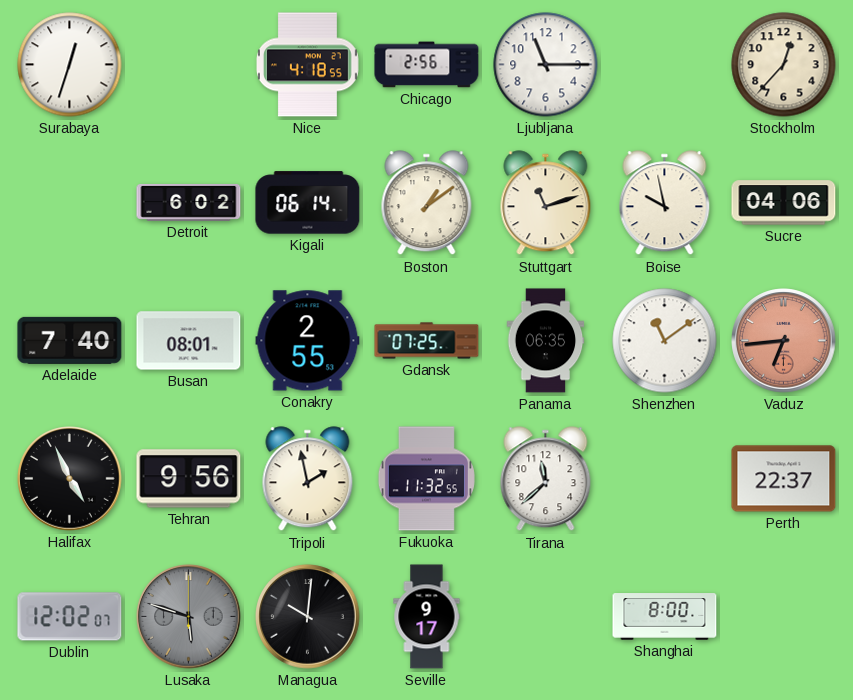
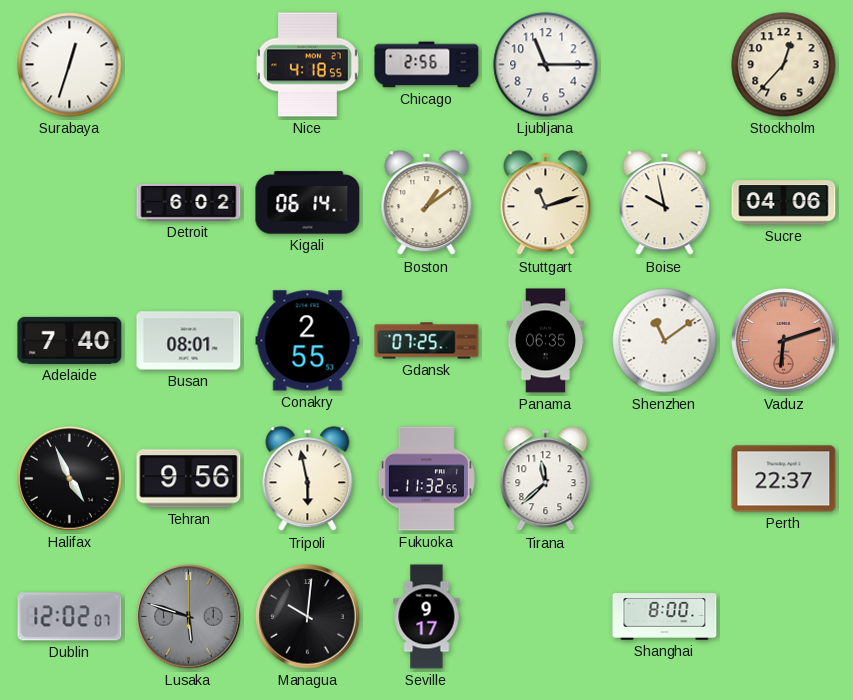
Vaduz: 6:44 -> 6:12 (784, 341)
Tripoli: 1:58 -> 5:58 (308, 479)
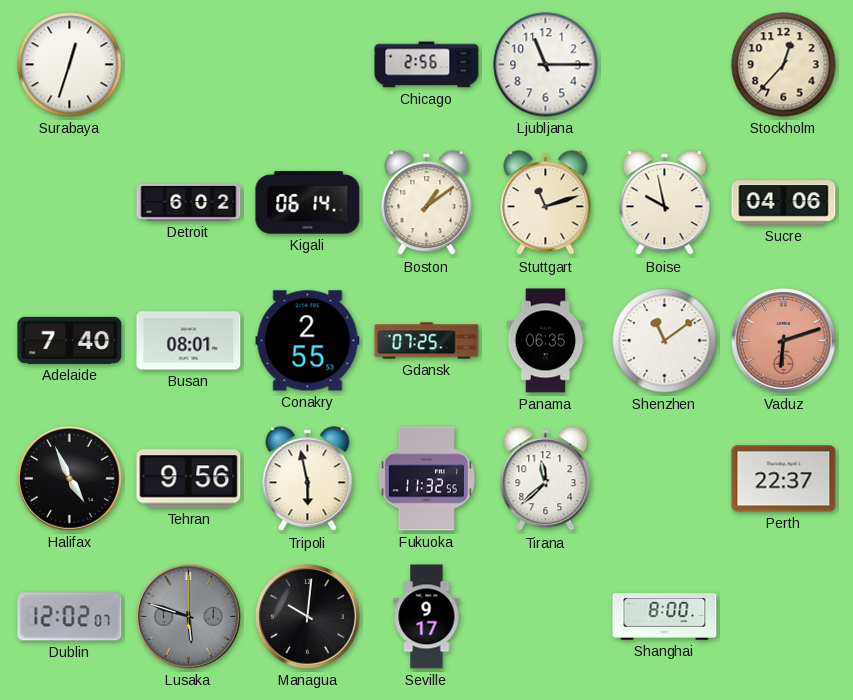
Nice: 4:18 -> none (307, 65)
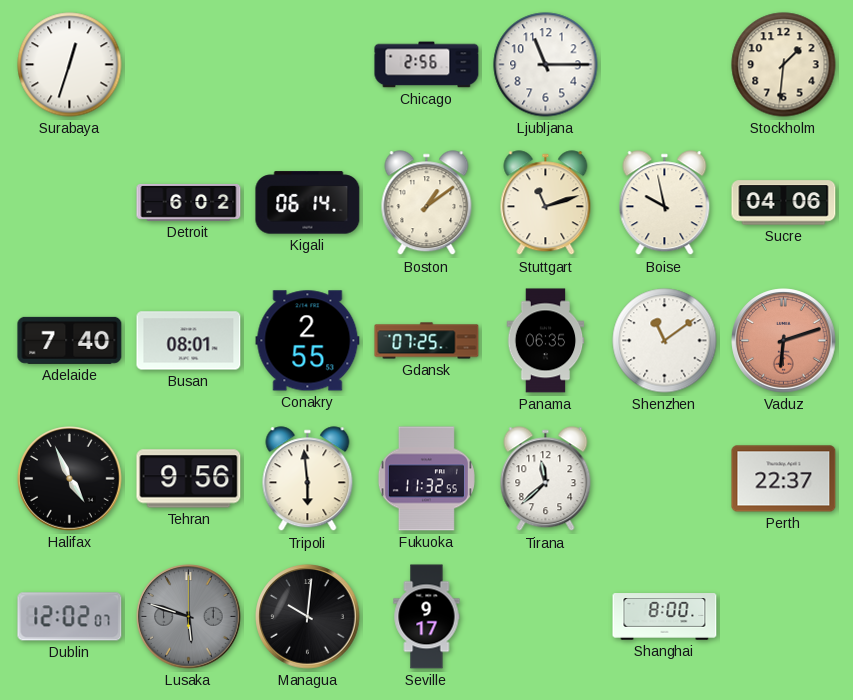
Stockholm: 12:37 -> 1:31 (784, 65)
Tripoli: 5:58 -> 5:59 (308, 479)
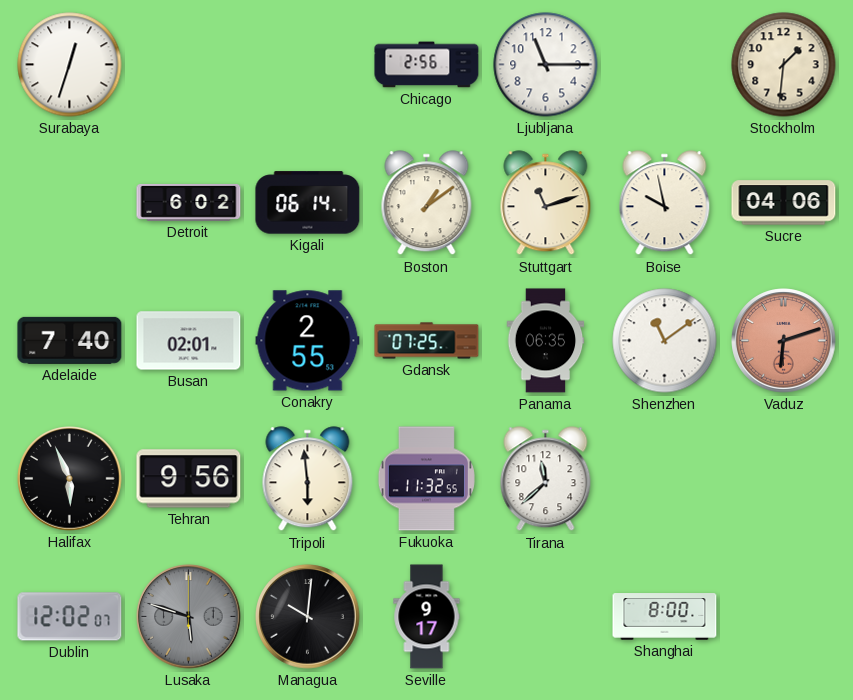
Busan: 08:01 -> 02:01 (189, 341)
Halifax: 4:56 -> 5:56 (70, 479)
Perth: 22:37 -> none (784, 479)
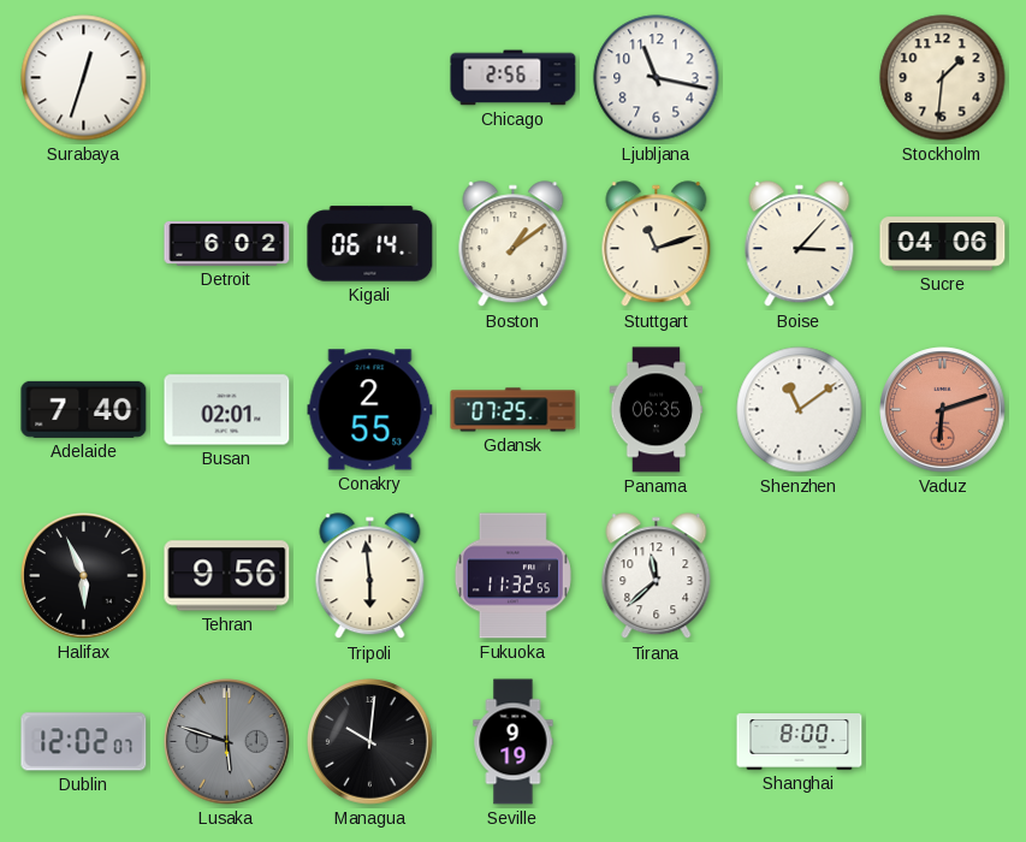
Ljubljana: 11:15 -> 11:17 (657, 78)
Boise: 9:58 -> 3:07 (800, 244)
Seville: 9:17 -> 9:19 (514, 742)
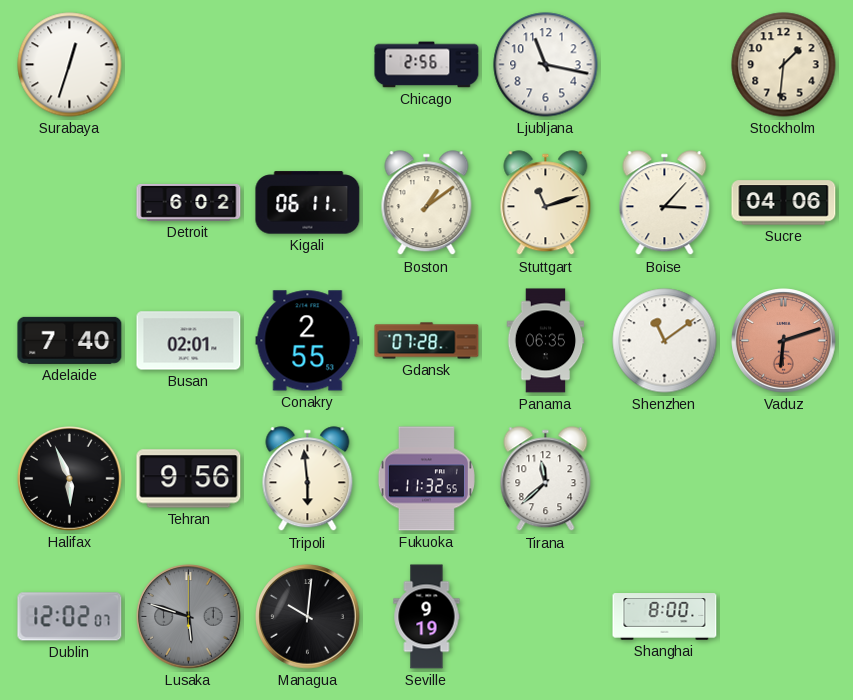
Kigali: 06:14 -> 06:11 (308, 203)
Gdansk: 07:25 -> 07:28 (427, 341)
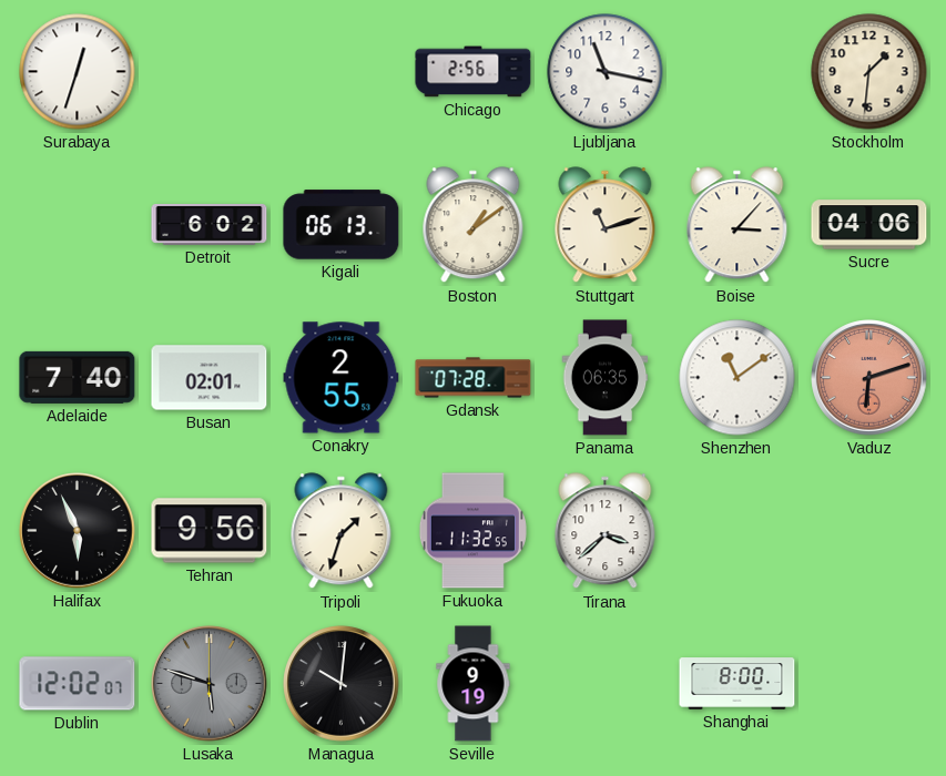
Kigali: 06:11 -> 06:13 (342, 225)
Tripoli: 5:59 -> 1:33 (342, 531)
Tirana: 11:38 -> 3:38 (606, 531)
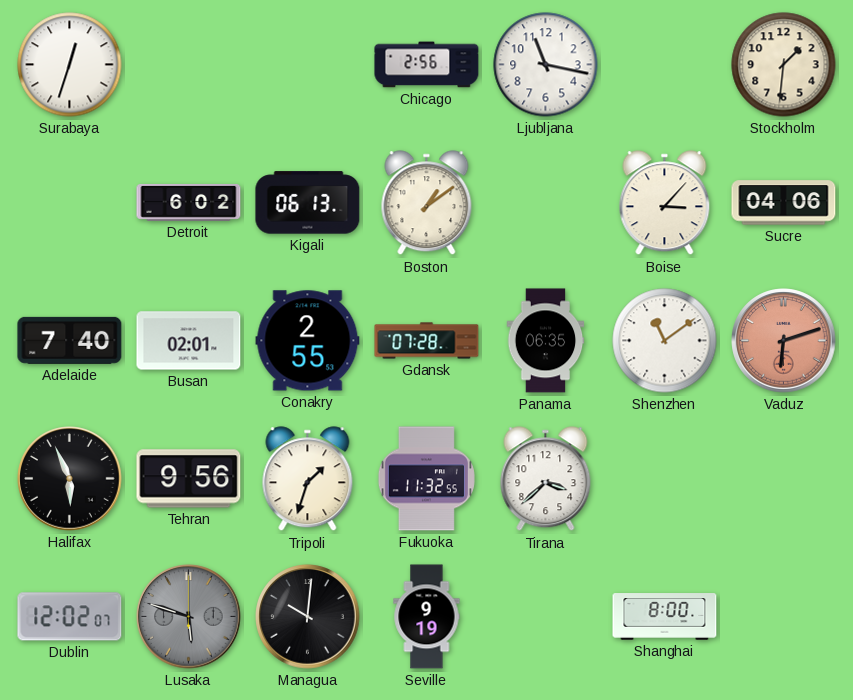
Stuttgart: 11:12 -> none (606, 225)
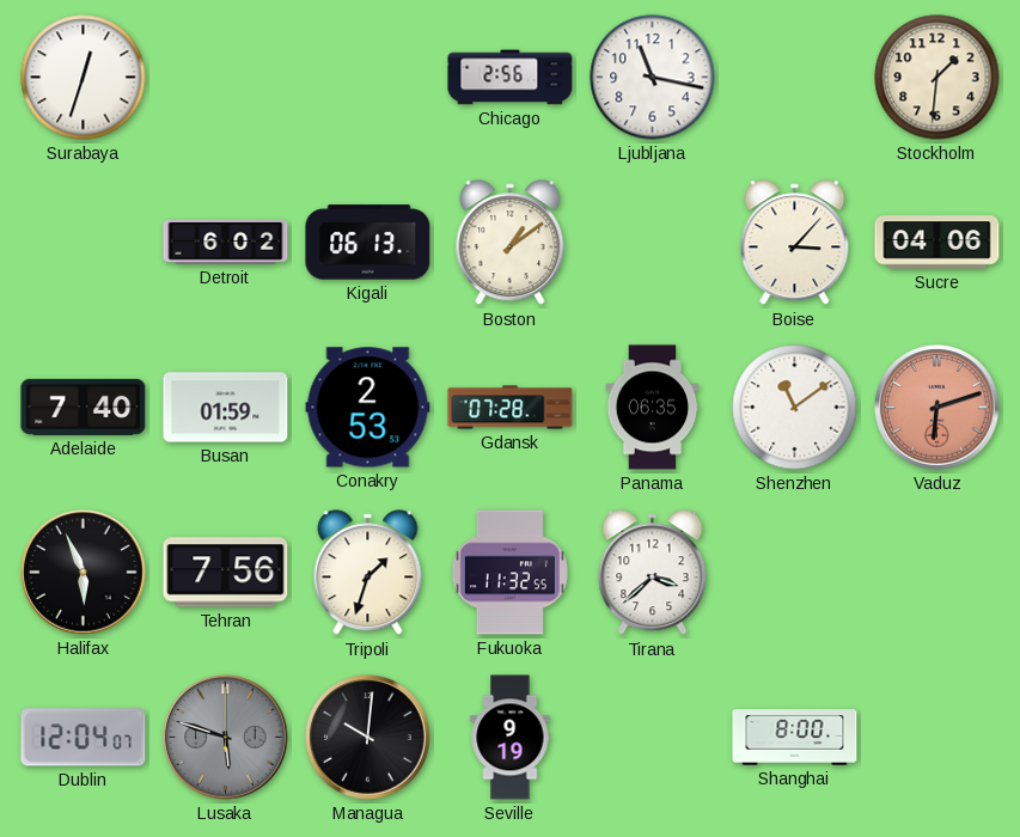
Busan: 02:01 -> 01:59 (226, 408)
Conakry: 2:55 -> 2:53 (368, 408)
Tehran: 9:56 -> 7:56 (226, 573)
Dublin: 12:02 -> 12:04 (84, 738)
